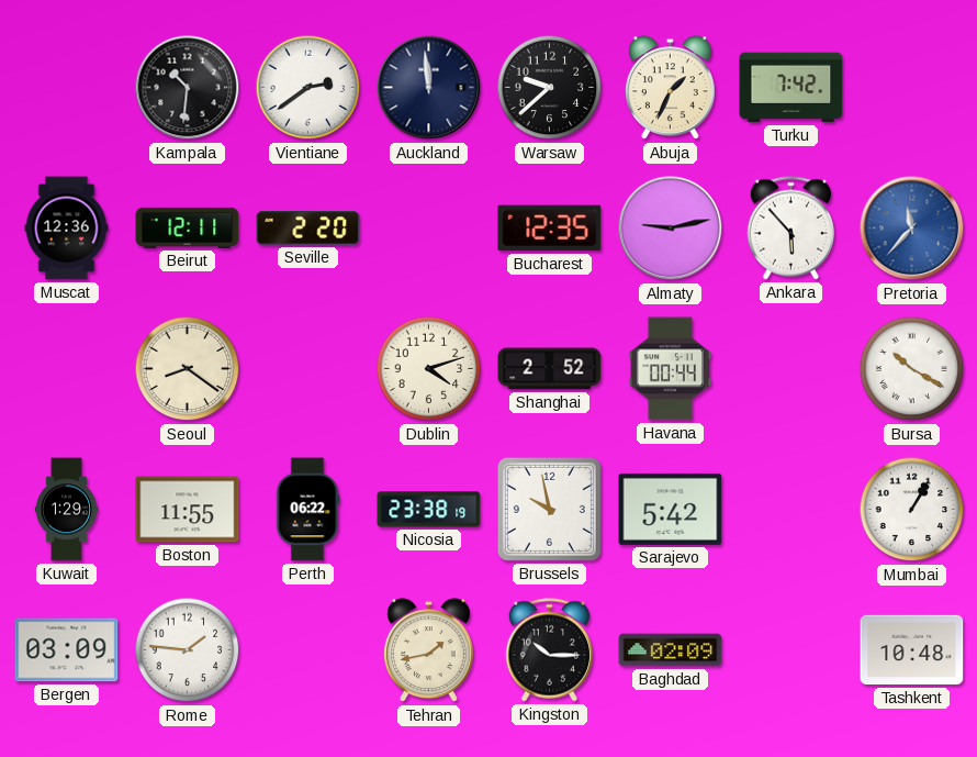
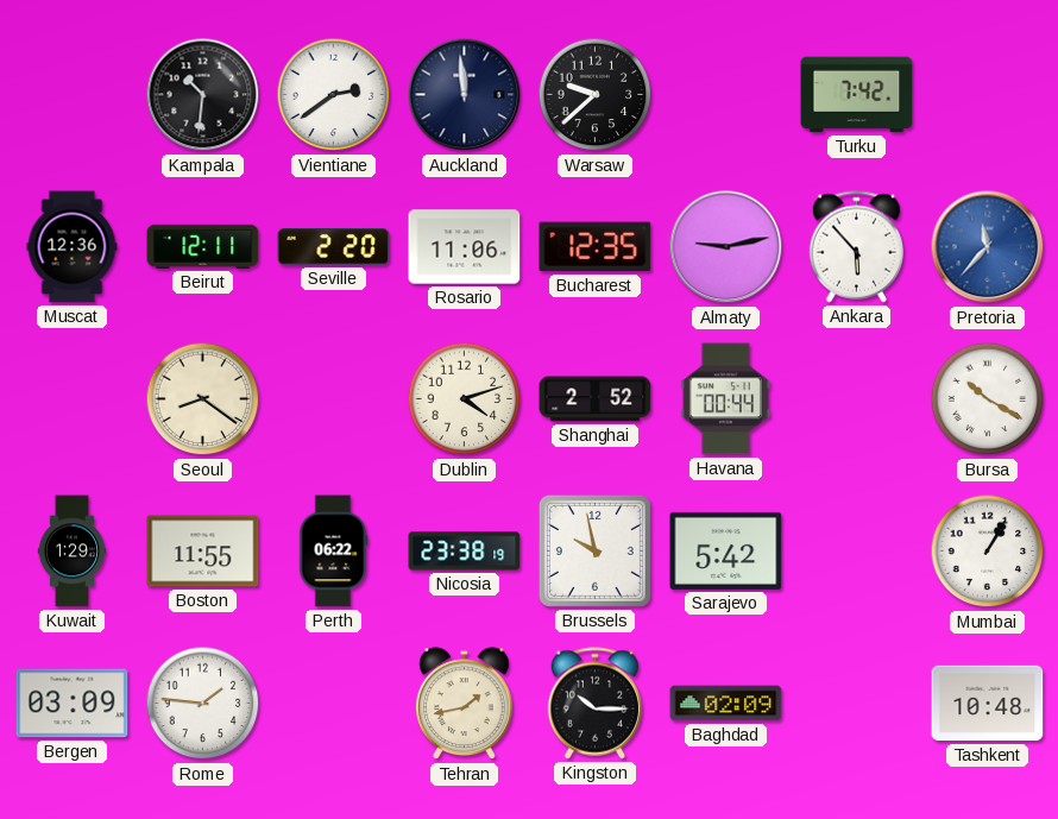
Abuja: 1:34 -> none (671, 88)
Rosario: none -> 11:06 (465, 247)
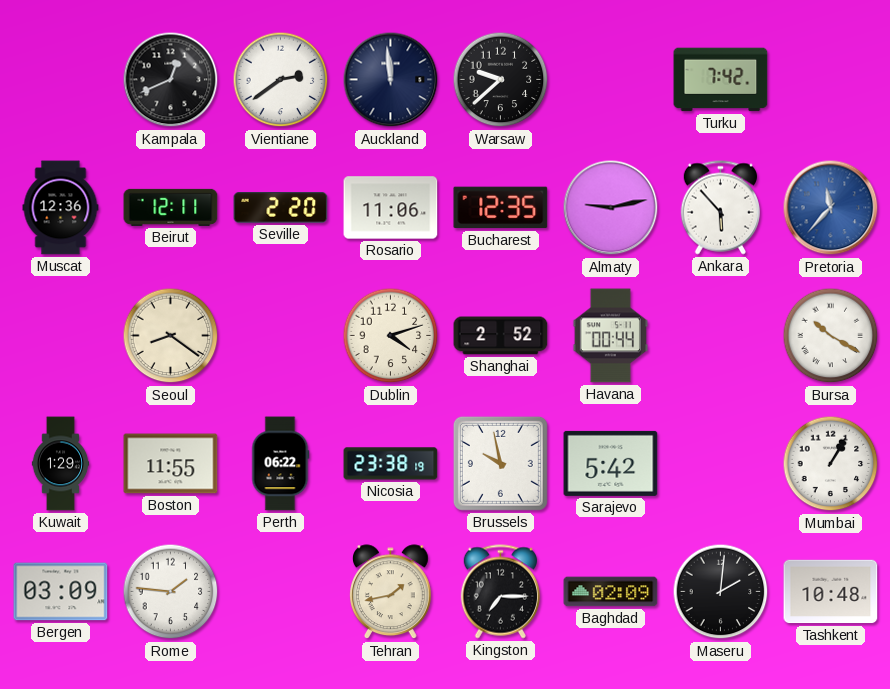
Kampala: 10:31 -> 12:41 (171, 80)
Kingston: 10:15 -> 7:15 (500, 592)
Maseru: none -> 2:01 (721, 592)
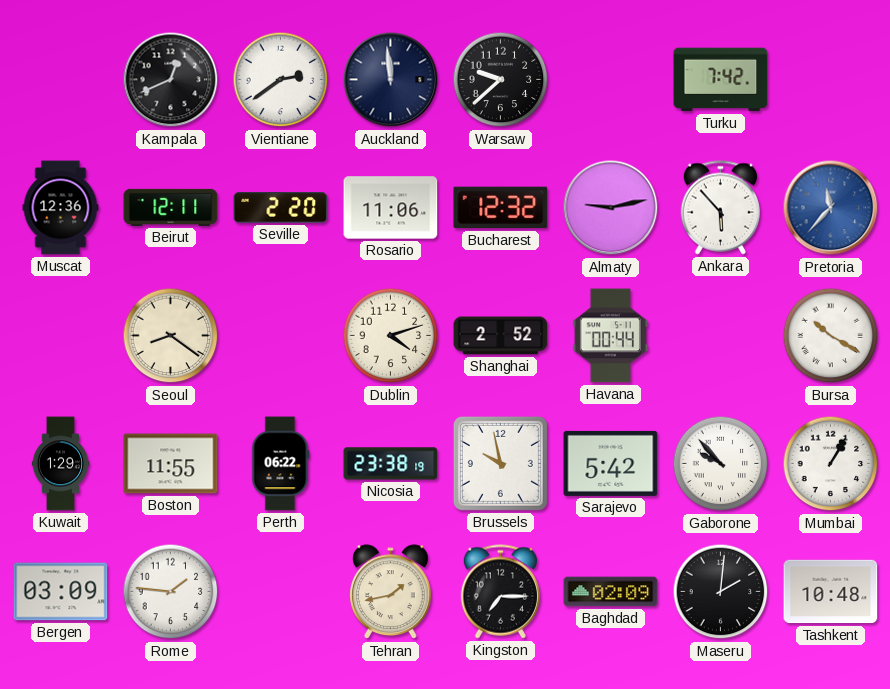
Bucharest: 12:35 -> 12:32 (501, 208)
Gaborone: none -> 9:53 (721, 464)
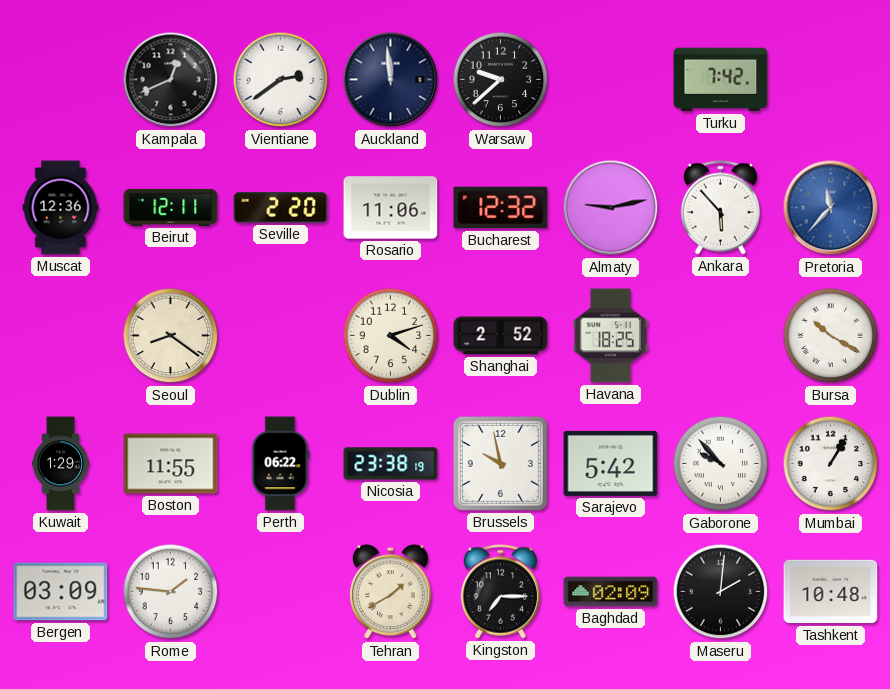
Havana: 00:44 -> 18:25 (611, 336)
Tehran: 1:43 -> 1:40 (391, 592)
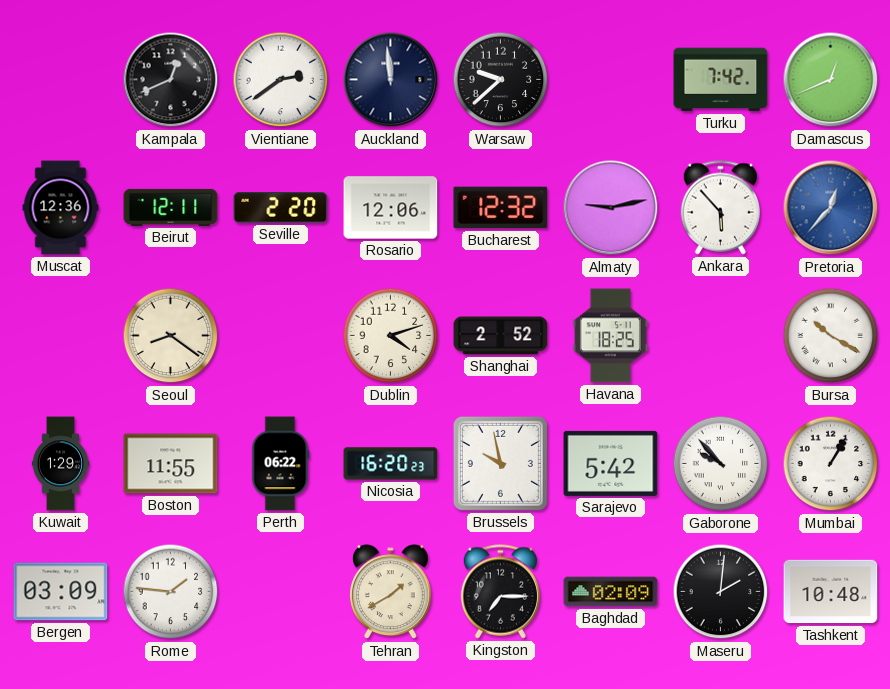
Damascus: none -> 12:41 (831, 80)
Rosario: 11:06 -> 12:06 (391, 208)
Pretoria: 11:37 -> 12:37 (831, 208)
Nicosia: 23:38 -> 16:20 (391, 464)
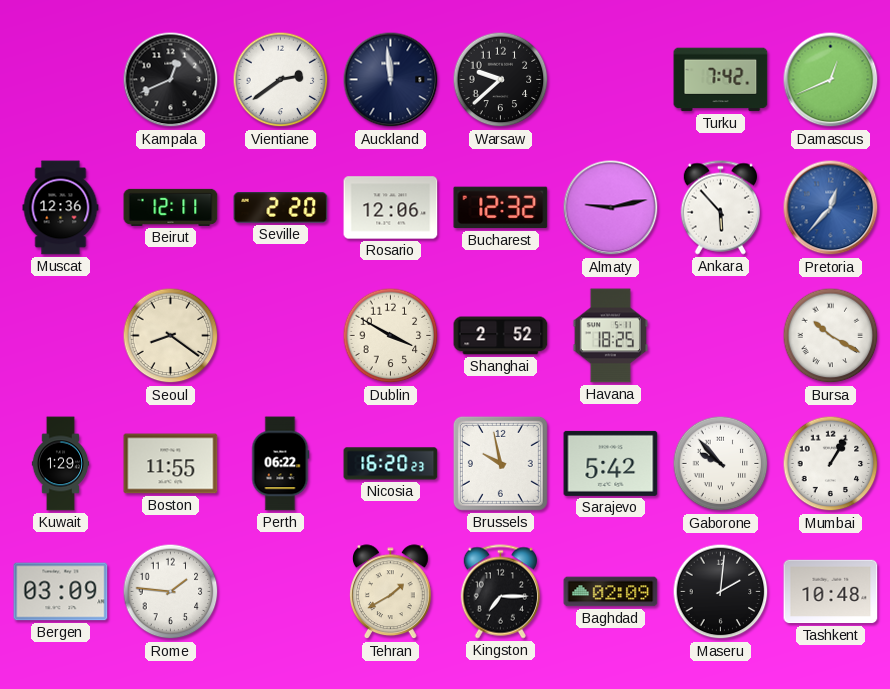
Dublin: 4:12 -> 3:50 (391, 336)
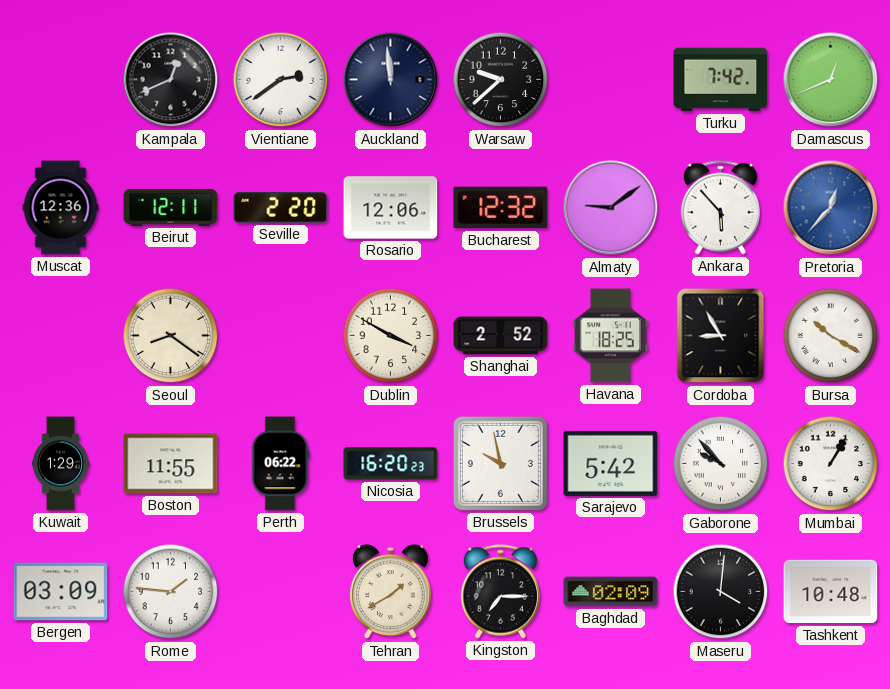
Almaty: 9:13 -> 9:09 (611, 208)
Cordoba: none -> 8:55 (721, 336)
Maseru: 2:01 -> 4:01 (721, 592)
